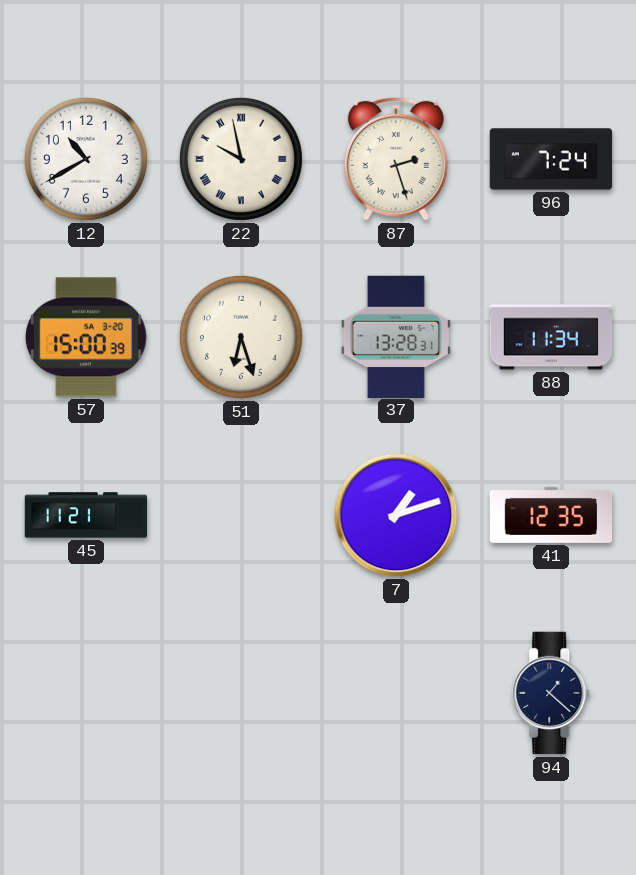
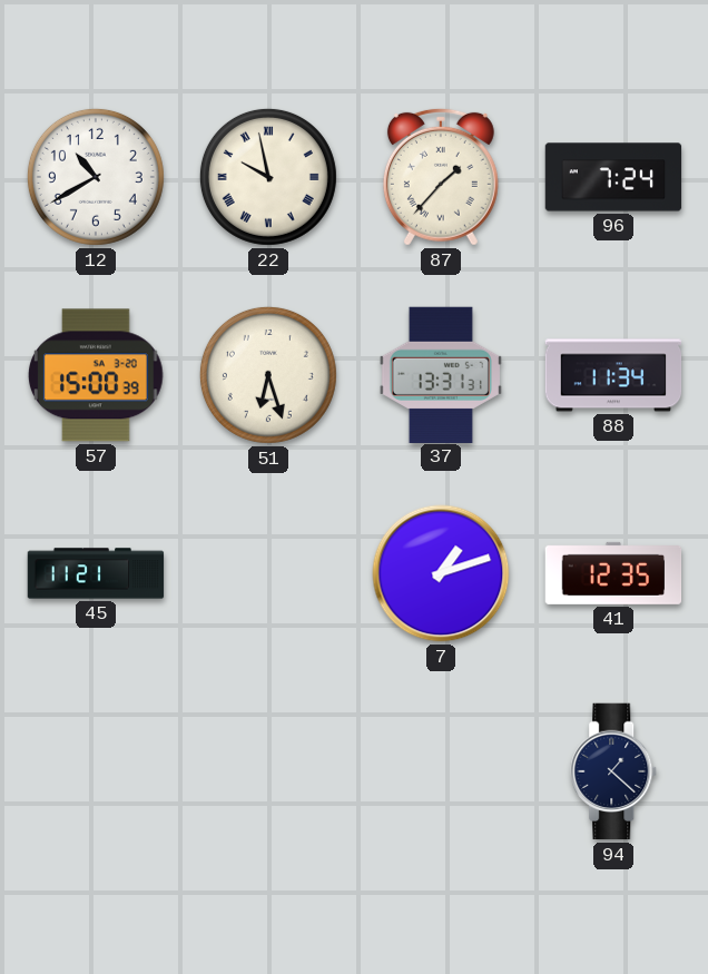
87: 2:27 -> 1:37 (441, 177)
37: 13:28 -> 13:31 (441, 374)
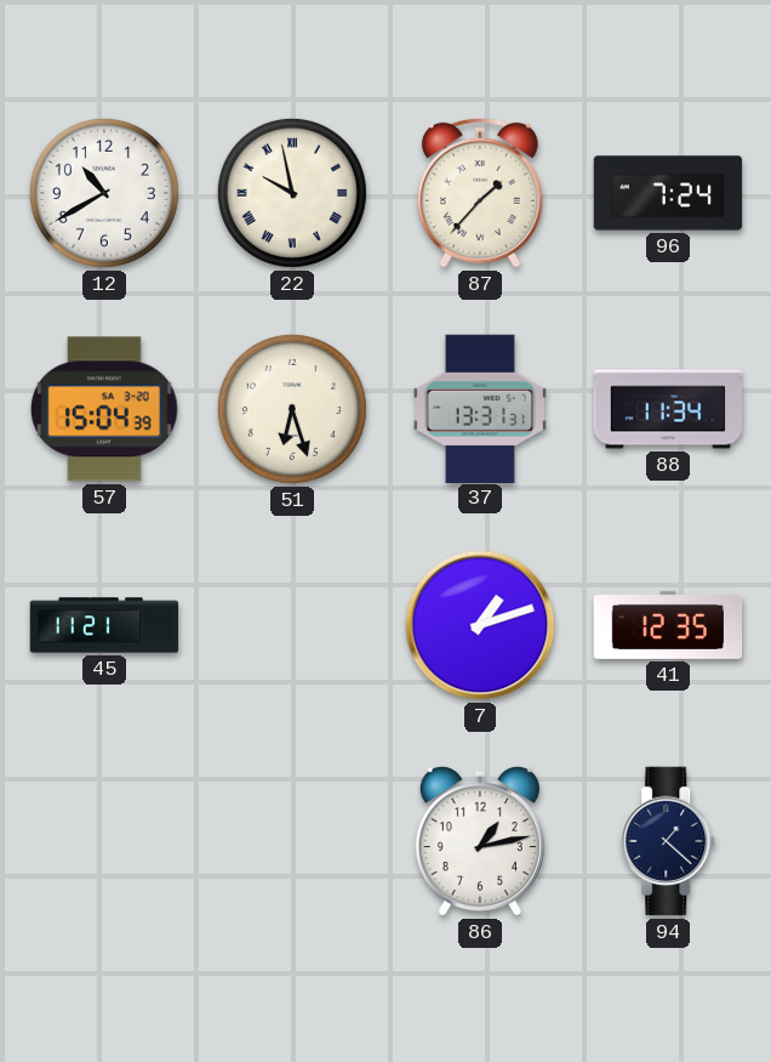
57: 15:00 -> 15:04 (104, 409)
86: none -> 1:13 (480, 841)
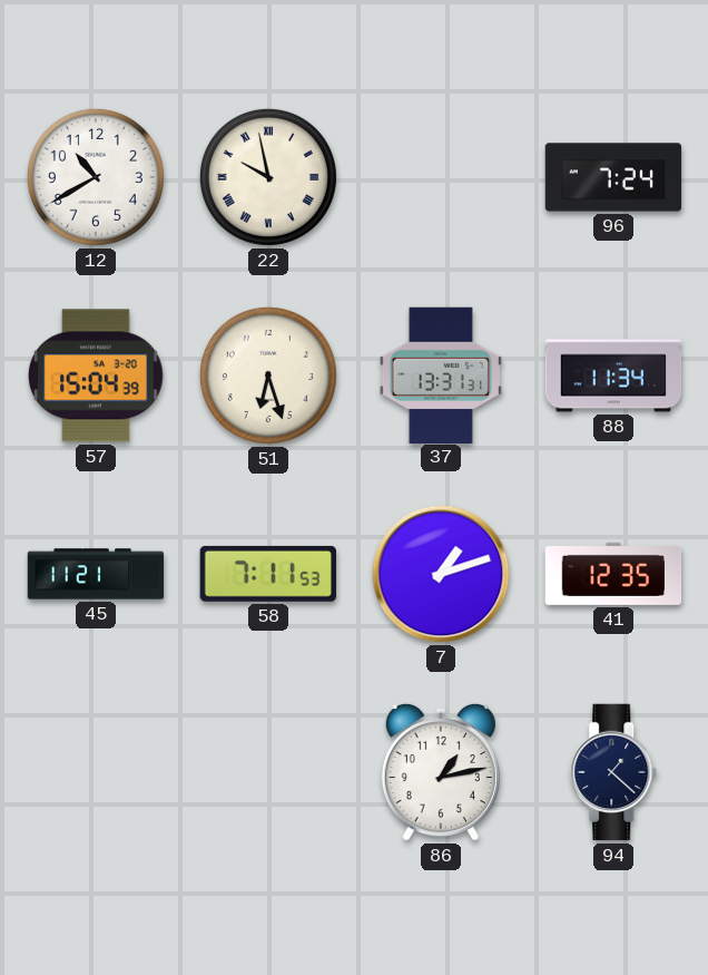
87: 1:37 -> none (480, 193)
58: none -> 7:11 (268, 574)
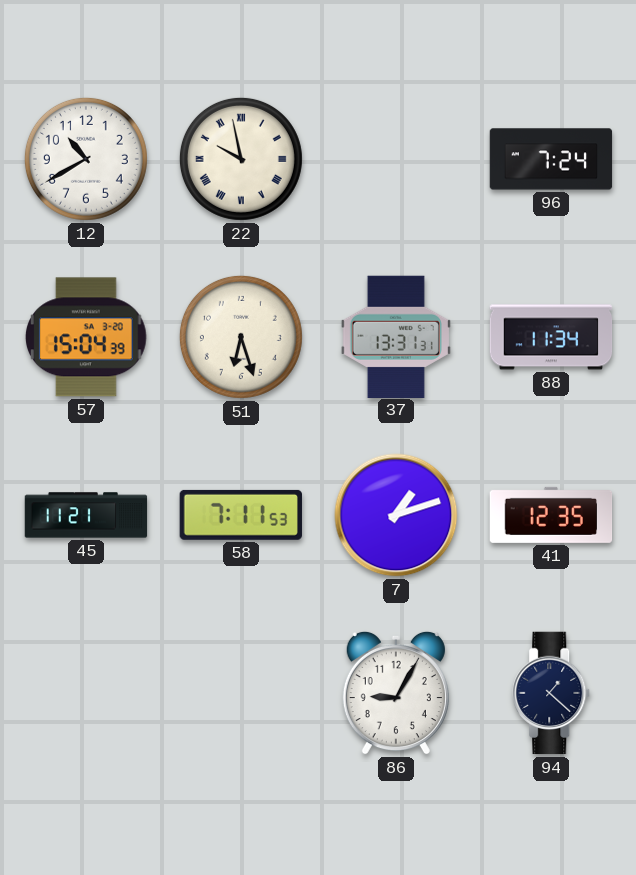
86: 1:13 -> 9:05 (396, 693)
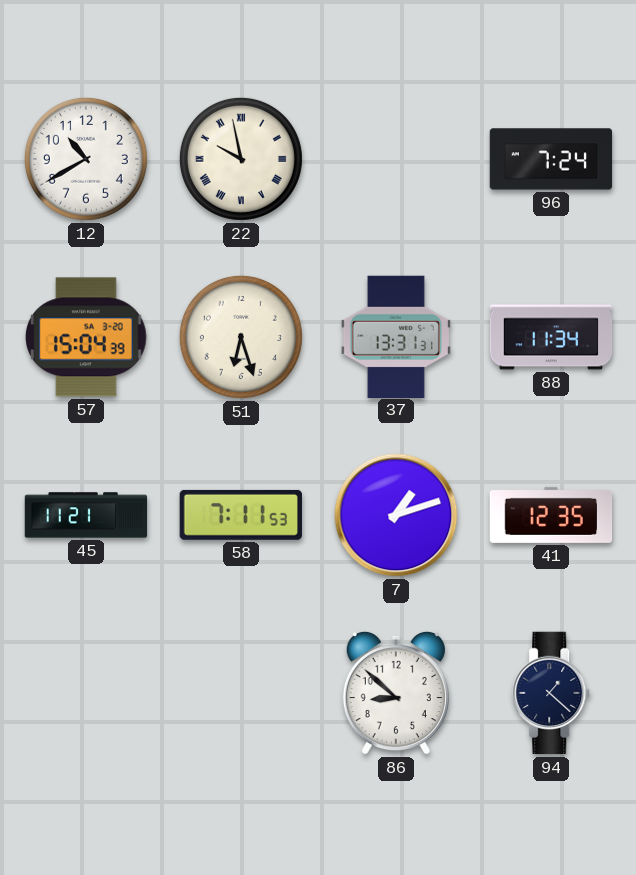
86: 9:05 -> 8:52 (396, 693)
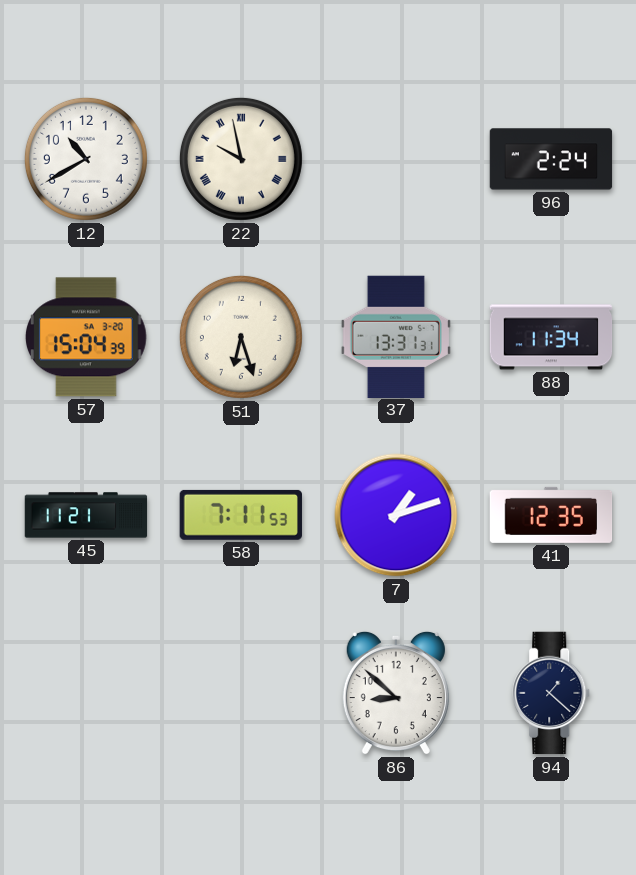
96: 7:24 -> 2:24 (551, 159)
